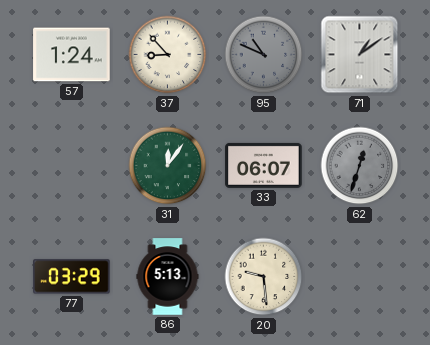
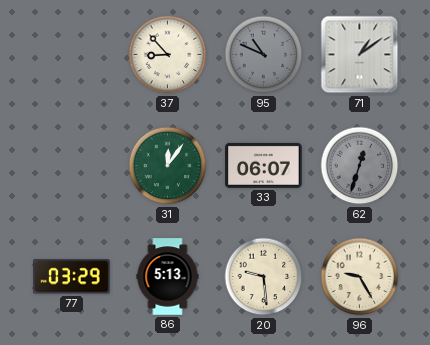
57: 1:24 -> none (72, 55)
96: none -> 9:25 (360, 277)
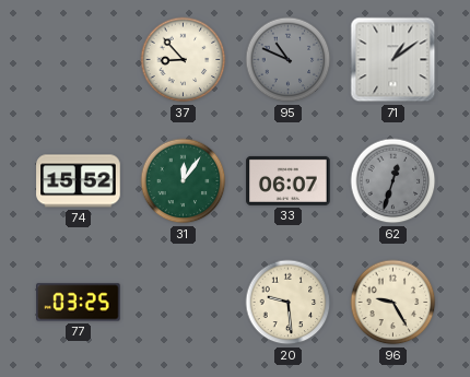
74: none -> 15:52 (79, 181)
77: 03:29 -> 03:25 (79, 303)
86: 5:13 -> none (168, 277)
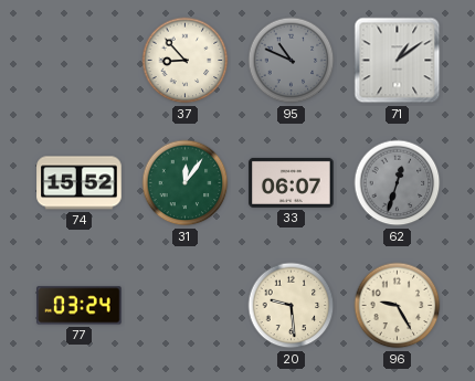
77: 03:25 -> 03:24 (80, 306)
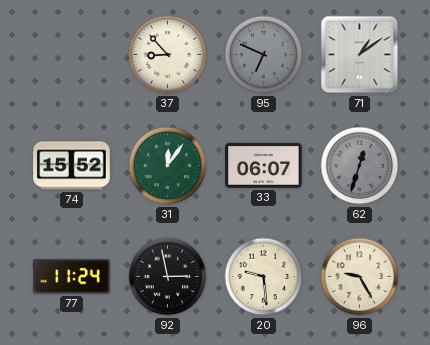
95: 10:49 -> 6:49 (264, 55)
77: 03:24 -> 11:24 (72, 277)
92: none -> 2:58 (168, 277)
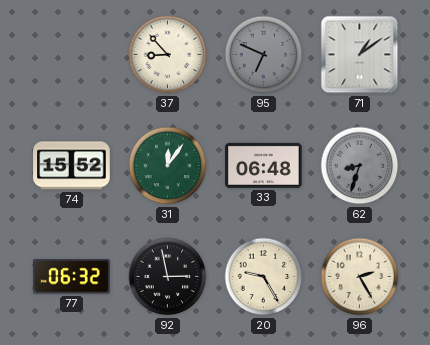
33: 06:07 -> 06:48 (264, 165)
62: 12:33 -> 8:33 (360, 166)
77: 11:24 -> 06:32 (72, 277)
20: 9:29 -> 9:25 (264, 277)
96: 9:25 -> 2:25 (360, 277)
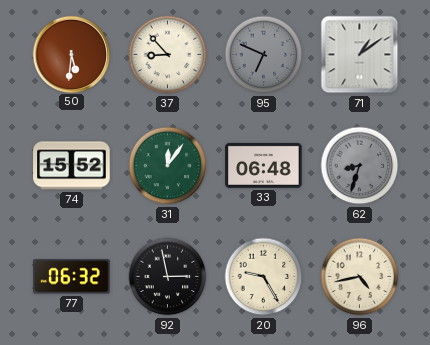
50: none -> 5:31 (72, 54)
96: 2:25 -> 4:43 (360, 277)
